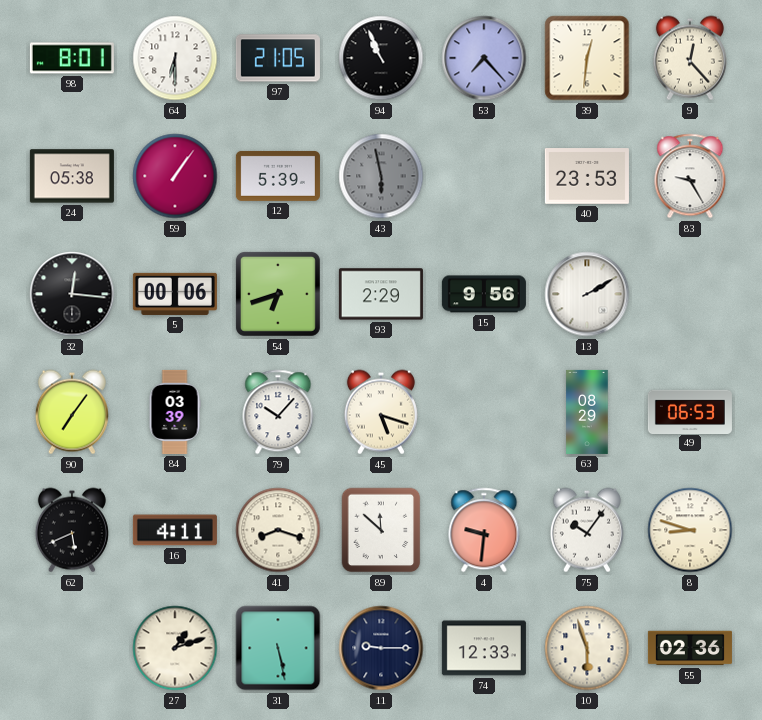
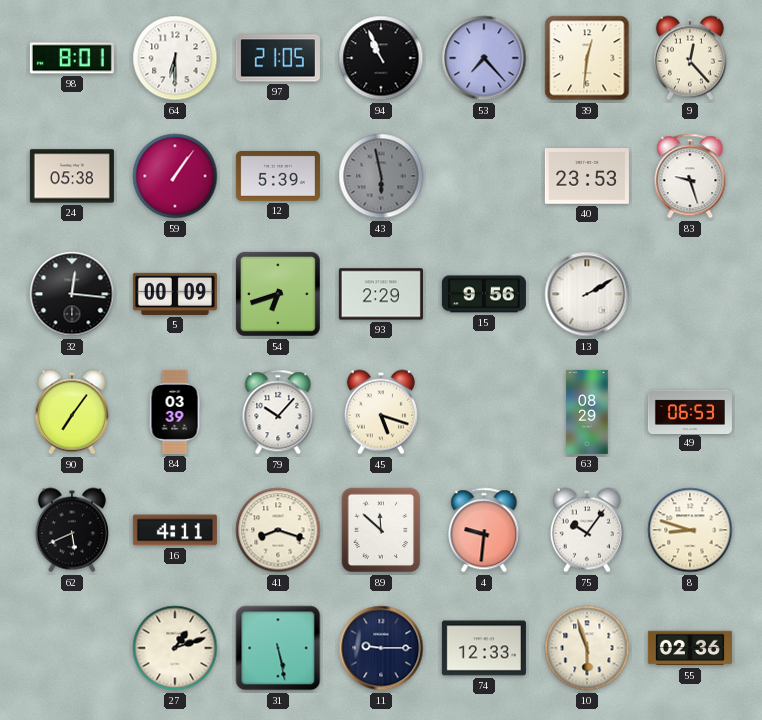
83: 9:25 -> 9:27 (690, 176)
5: 00:06 -> 00:09 (175, 294)
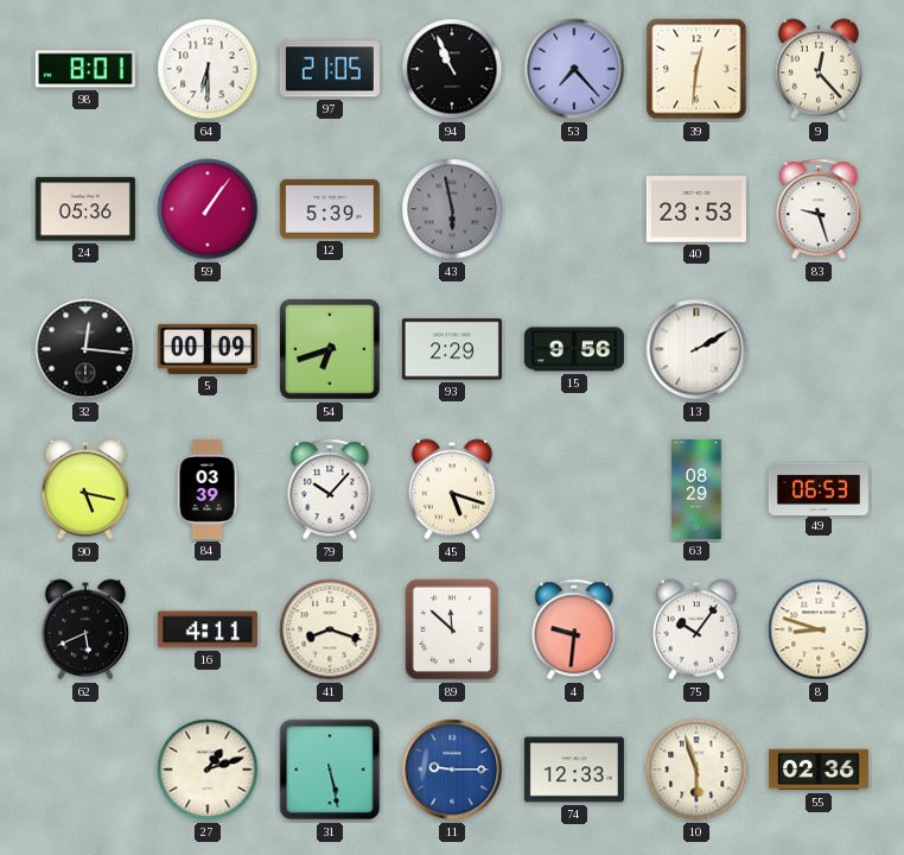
24: 05:38 -> 05:36 (85, 209)
90: 7:06 -> 5:17 (85, 489)
11 dial: navy -> blue (452, 769)
